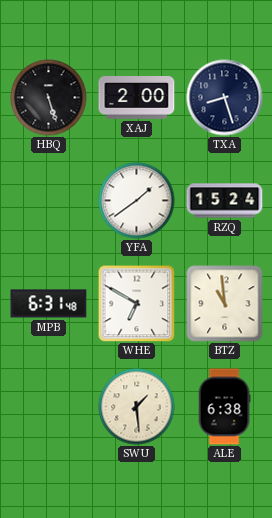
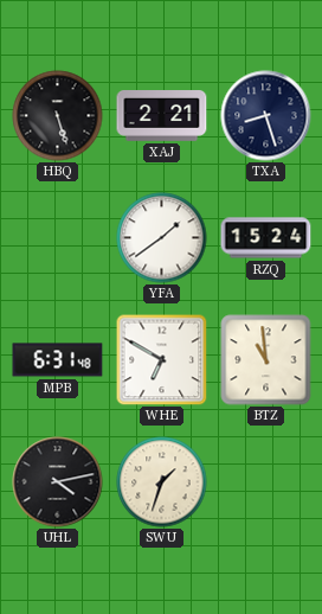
XAJ: 2:00 -> 2:21 (162, 116)
UHL: none -> 4:13 (58, 482)
SWU: 1:29 -> 1:33 (162, 482)
ALE: 6:38 -> none (224, 407)
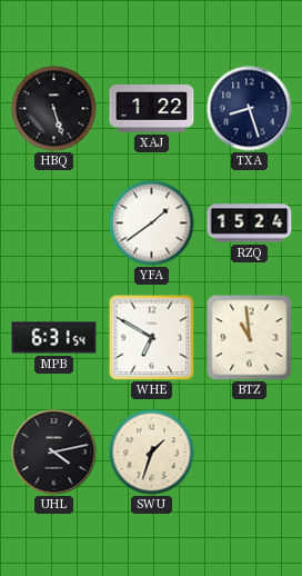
XAJ: 2:21 -> 1:22 (152, 109)
MPB: 6:31:48 -> 6:31:54 (54, 338)
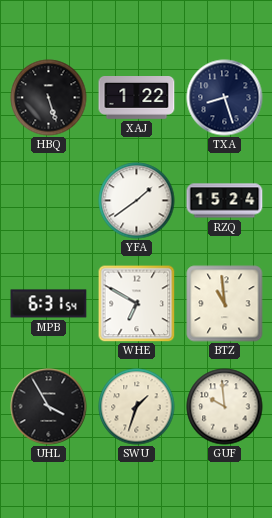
UHL: 4:13 -> 3:55 (49, 407)
GUF: none -> 9:59 (225, 407)
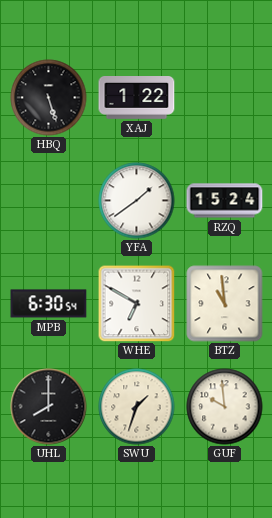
TXA: 8:27 -> none (225, 98)
MPB: 6:31 -> 6:30 (49, 304)
UHL: 3:55 -> 8:00 (49, 407)
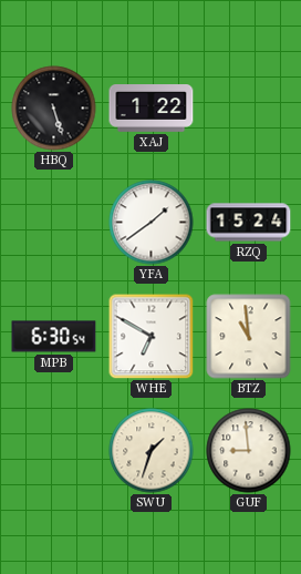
UHL: 8:00 -> none (49, 407)
GUF: 9:59 -> 8:59 (249, 451)
